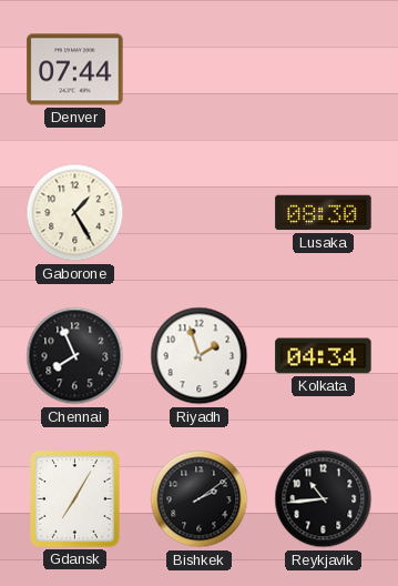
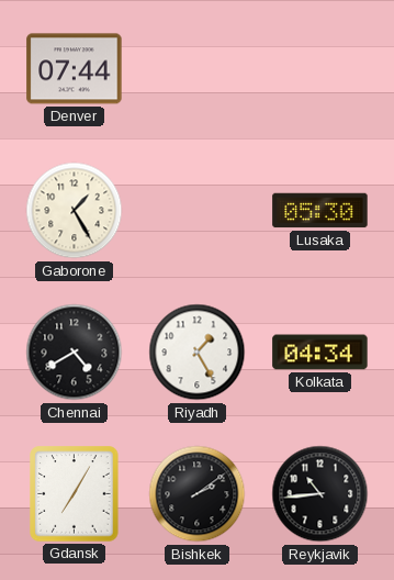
Lusaka: 08:30 -> 05:30 (320, 211)
Chennai: 7:56 -> 4:40 (75, 353)
Riyadh: 1:57 -> 1:25 (198, 353)
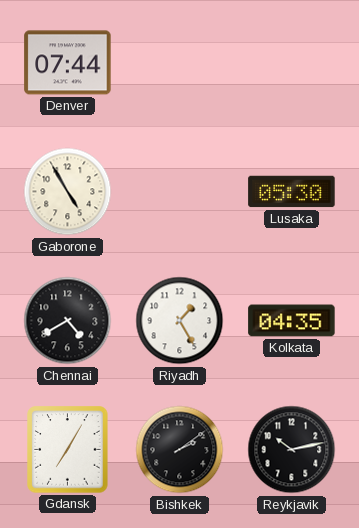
Gaborone: 1:25 -> 4:55 (68, 192)
Kolkata: 04:34 -> 04:35 (292, 321)
Reykjavik: 10:44 -> 10:13 (292, 450)
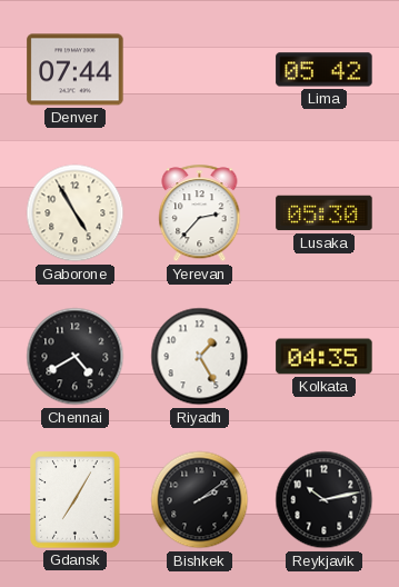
Lima: none -> 05:42 (325, 70)
Yerevan: none -> 2:37 (200, 213)
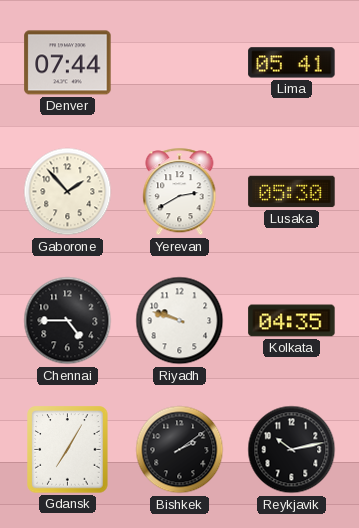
Lima: 05:42 -> 05:41 (292, 63)
Gaborone: 4:55 -> 1:53 (68, 192)
Yerevan: 2:37 -> 2:40 (180, 192)
Chennai: 4:40 -> 4:45 (68, 321)
Riyadh: 1:25 -> 9:48 (180, 321)
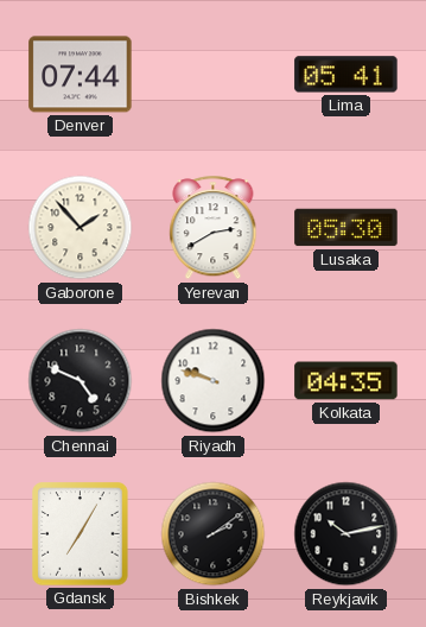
Chennai: 4:45 -> 4:49 (81, 381)
